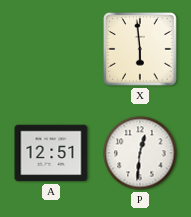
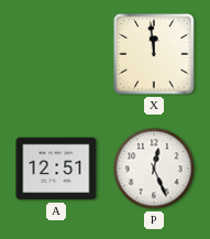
X: 5:59 -> 11:59 (154, 54)
P: 12:31 -> 12:26 (154, 169)
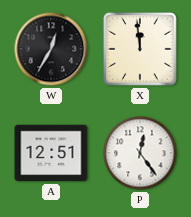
W: none -> 12:35 (51, 49)
P: 12:26 -> 12:24 (140, 153)
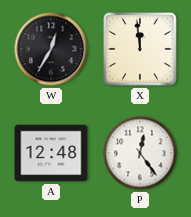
A: 12:51 -> 12:48 (51, 153)
